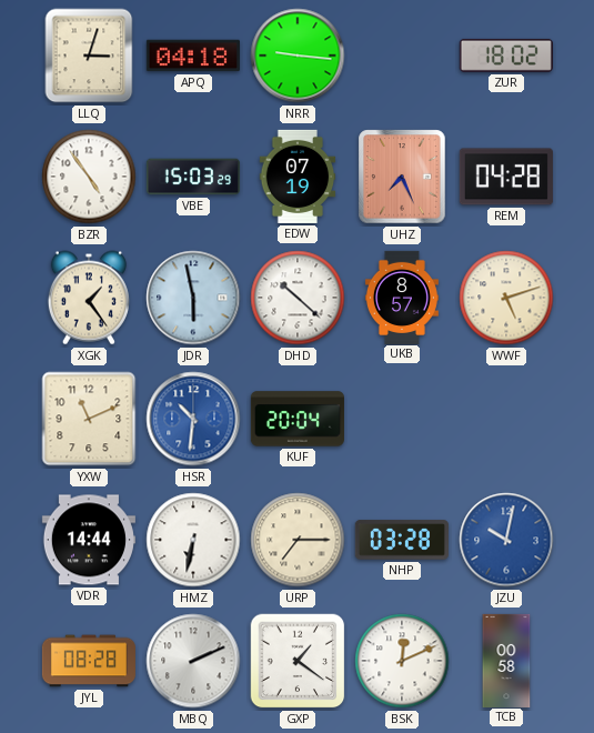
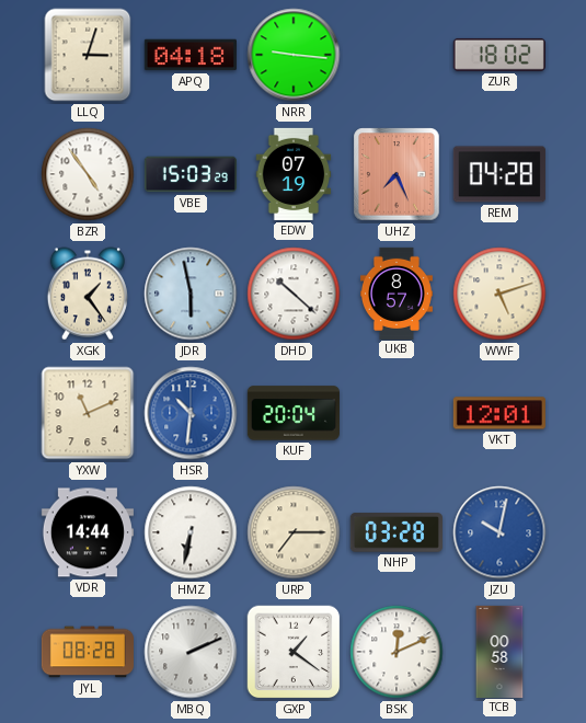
VKT: none -> 12:01 (499, 413)
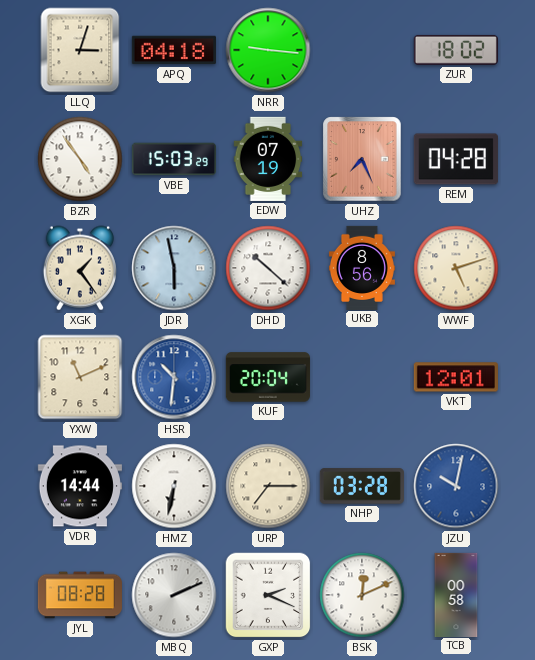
UKB: 8:57 -> 8:56 (362, 267)
GXP: 1:21 -> 2:19 (268, 595)
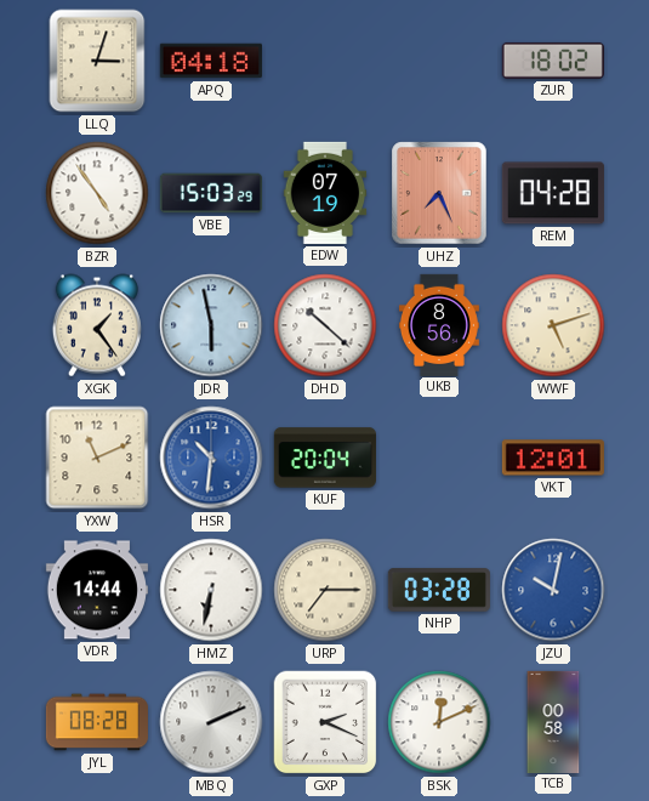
NRR: 9:16 -> none (268, 50)
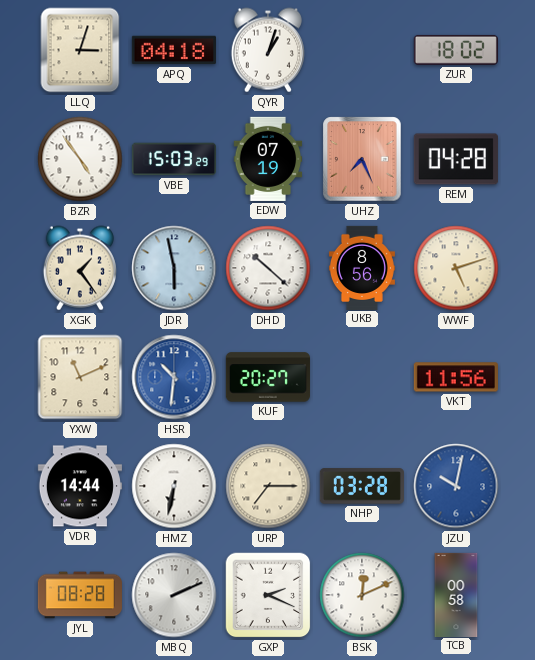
QYR: none -> 1:03 (268, 50)
KUF: 20:04 -> 20:27 (268, 377)
VKT: 12:01 -> 11:56 (456, 377)
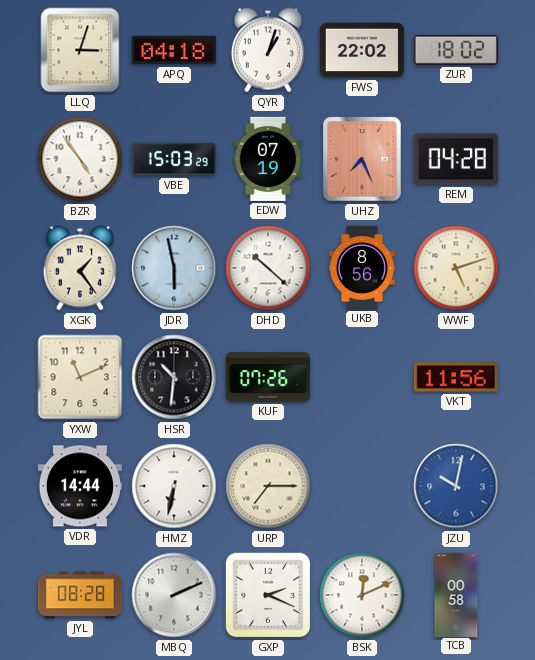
FWS: none -> 22:02 (362, 50)
HSR dial: blue -> black (174, 377)
KUF: 20:27 -> 07:26 (268, 377)
NHP: 03:28 -> none (362, 486)
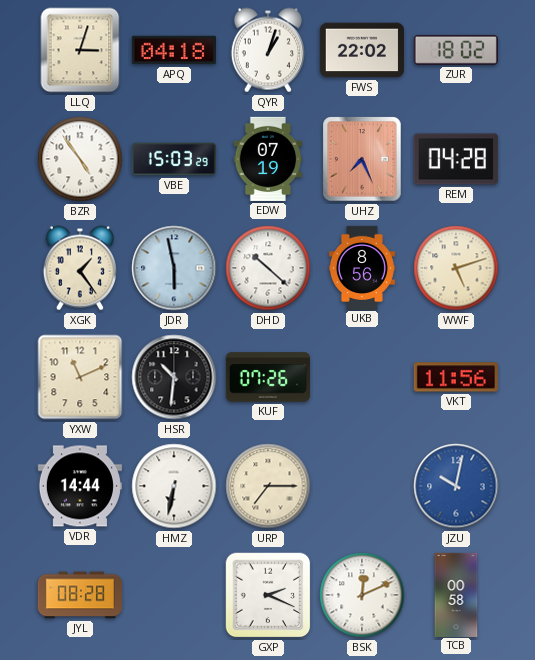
MBQ: 2:11 -> none (174, 595)
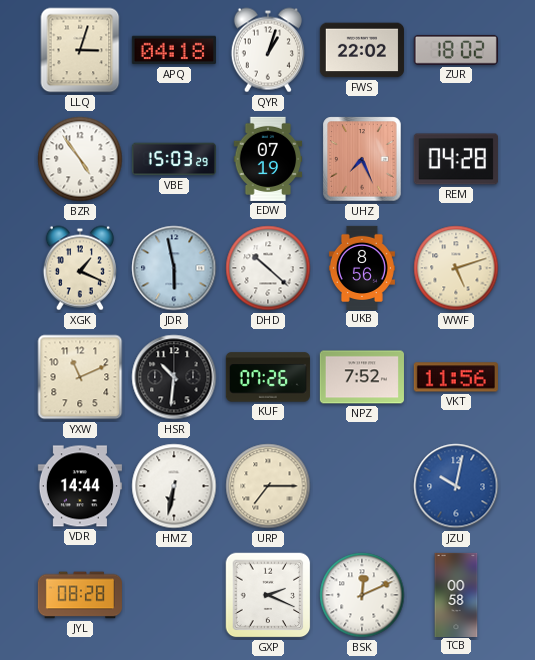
XGK: 1:24 -> 1:19 (80, 268)
NPZ: none -> 7:52 (362, 377)
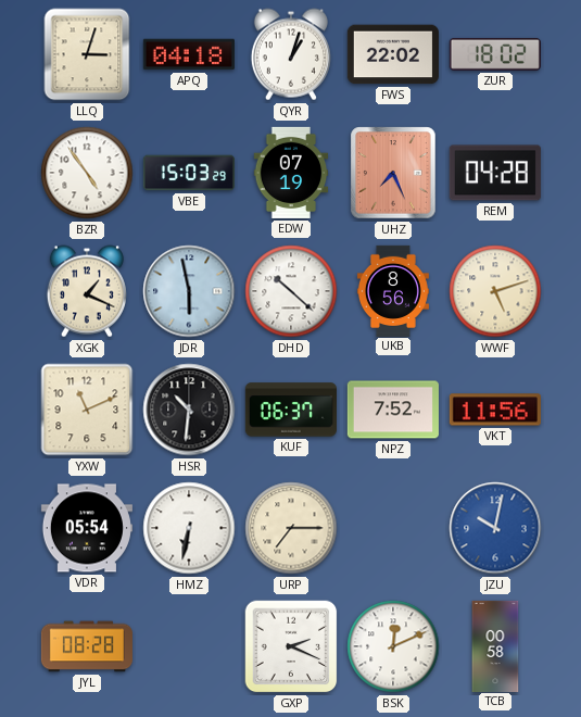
KUF: 07:26 -> 06:37 (291, 410)
VDR: 14:44 -> 05:54 (87, 528)
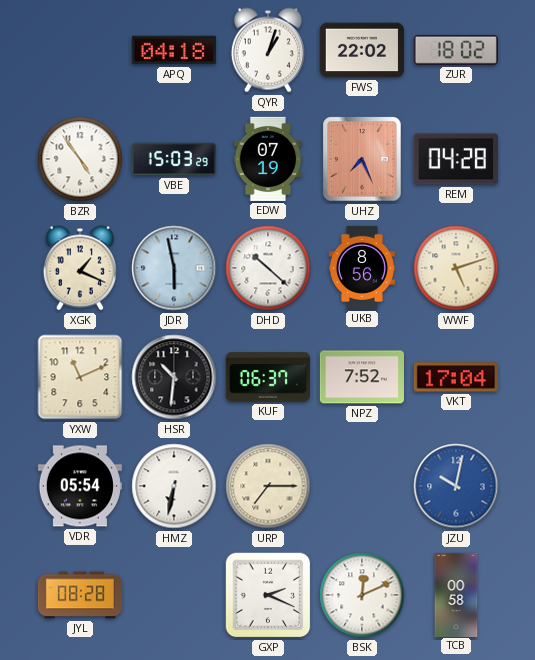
LLQ: 3:03 -> none (87, 54)
VKT: 11:56 -> 17:04 (456, 377)
